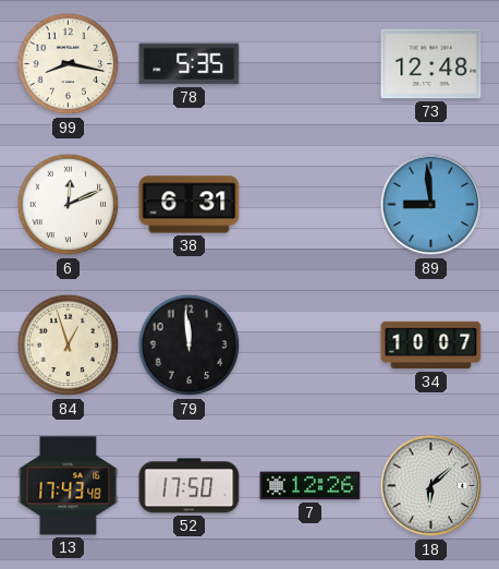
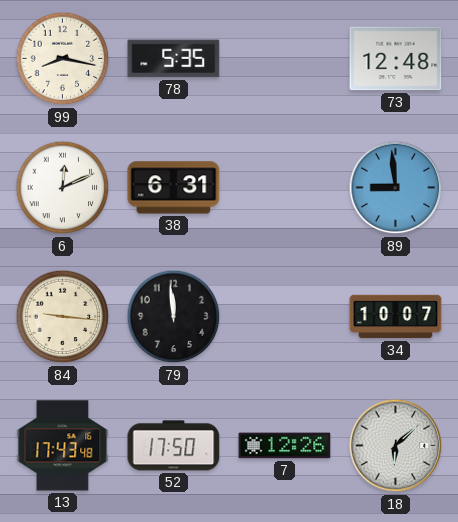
84: 12:57 -> 9:16 (63, 317)
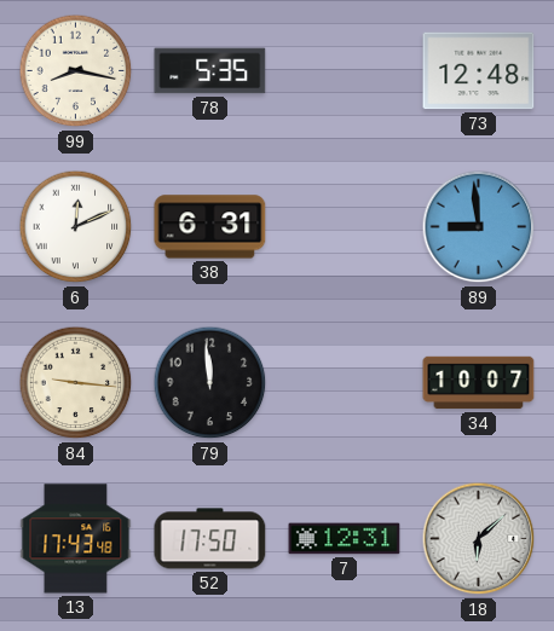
7: 12:26 -> 12:31 (345, 539)
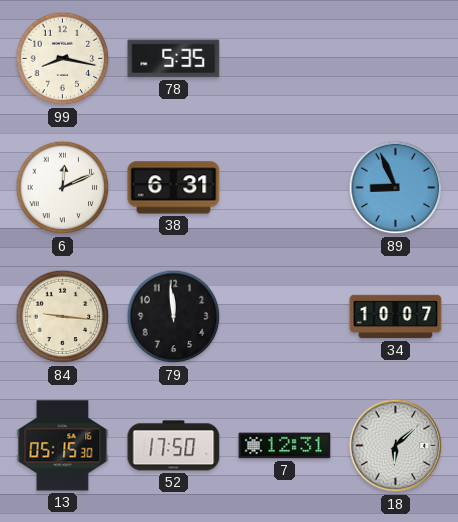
73: 12:48 -> none (479, 71)
89: 8:59 -> 8:56 (396, 188)
13: 17:43 -> 05:15 (63, 446)
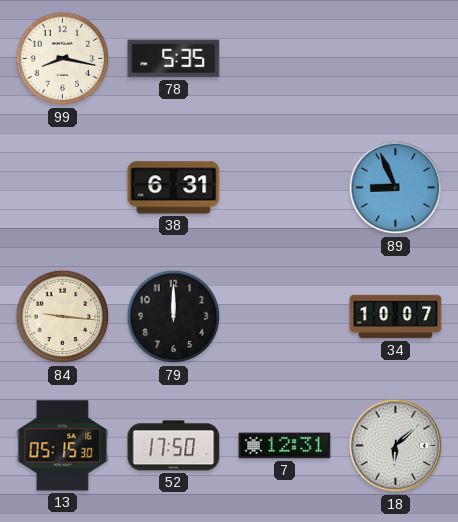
6: 12:11 -> none (63, 188)
79: 11:59 -> 12:00 (174, 317)
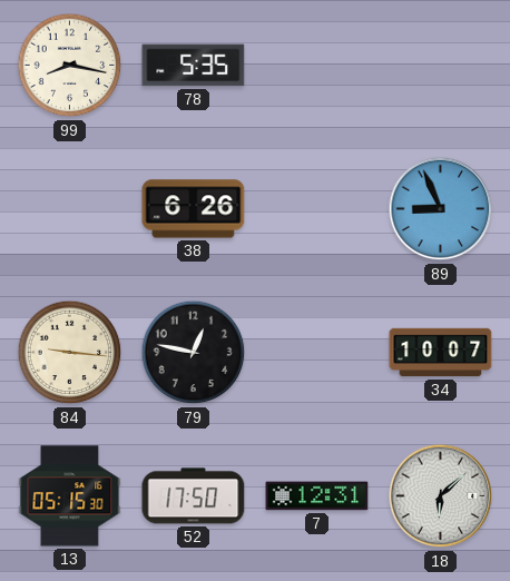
38: 6:31 -> 6:26 (194, 209)
79: 12:00 -> 12:47 (194, 353)
